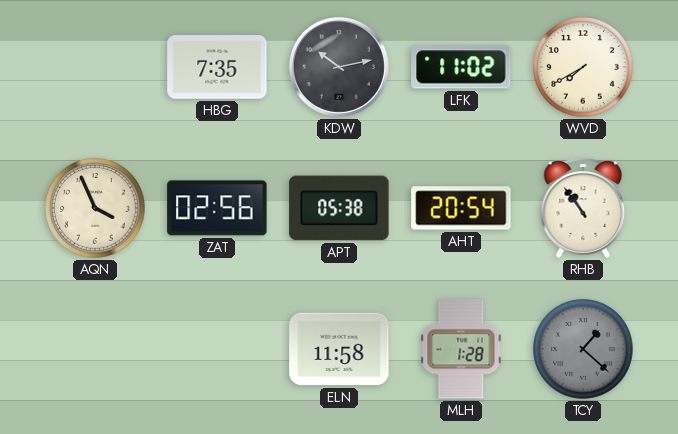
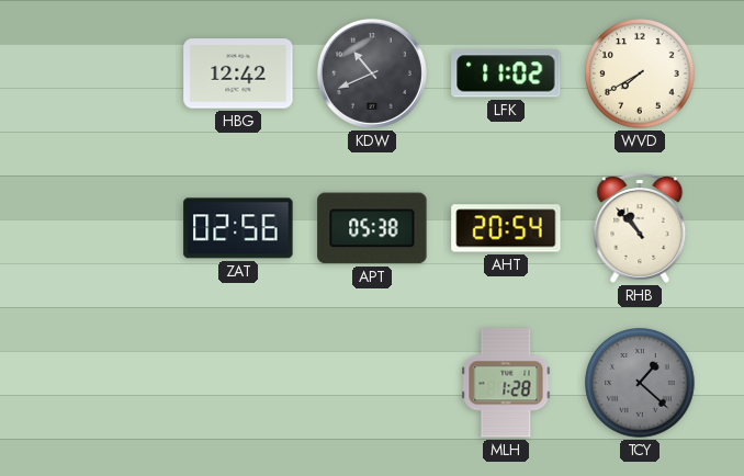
HBG: 7:35 -> 12:42 (238, 73)
KDW: 10:13 -> 10:41 (372, 73)
AQN: 3:56 -> none (95, 208)
RHB: 10:54 -> 10:53 (640, 229)
ELN: 11:58 -> none (339, 349)
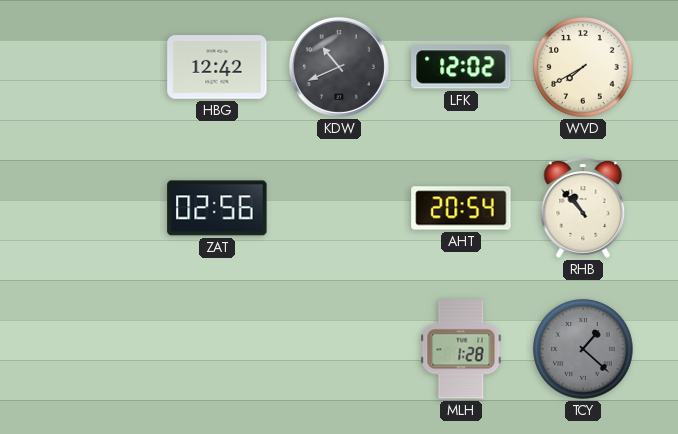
LFK: 11:02 -> 12:02 (461, 67)
APT: 05:38 -> none (372, 228)
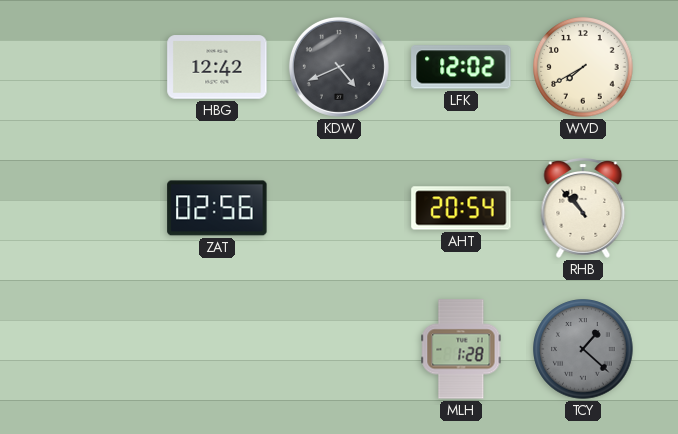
KDW: 10:41 -> 4:41 (339, 67)
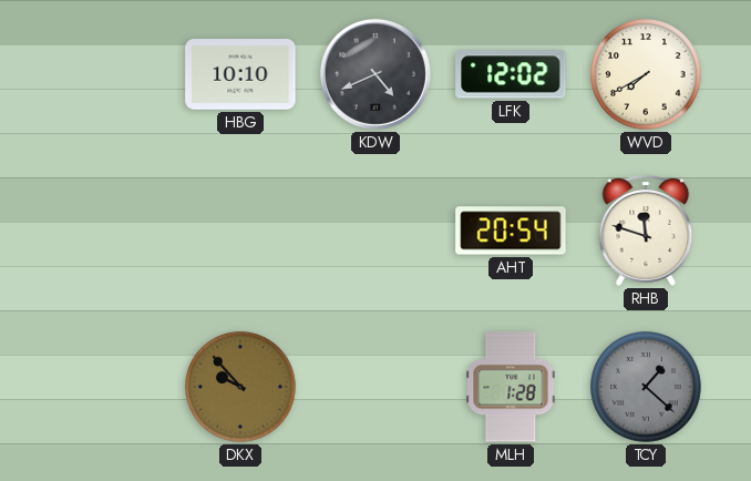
HBG: 12:42 -> 10:10 (240, 74)
ZAT: 02:56 -> none (217, 208)
RHB: 10:53 -> 11:48 (646, 232)
DKX: none -> 9:53 (240, 387)
